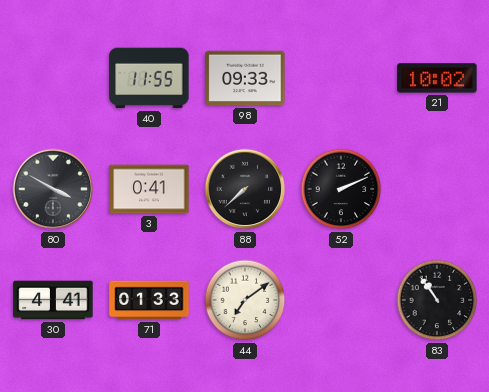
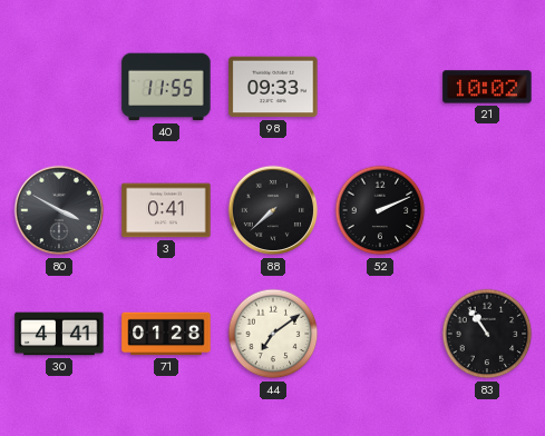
71: 01:33 -> 01:28 (166, 334)
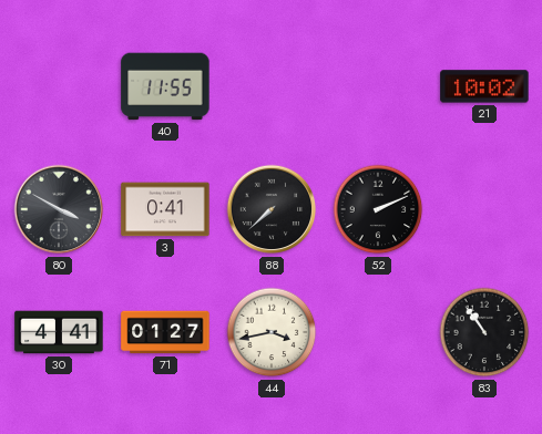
98: 09:33 -> none (273, 87)
71: 01:28 -> 01:27 (165, 332)
44: 7:09 -> 3:43 (272, 332)
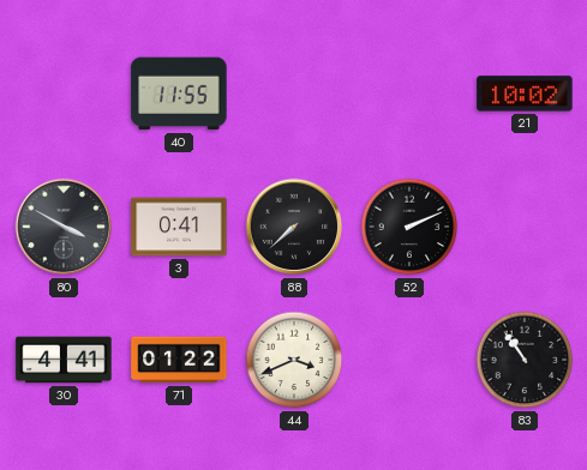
71: 01:27 -> 01:22 (179, 360)
44: 3:43 -> 3:41 (294, 360)
